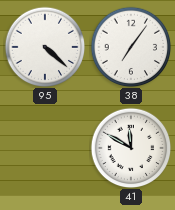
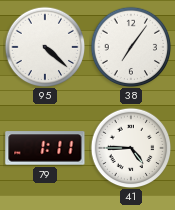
79: none -> 1:11 (45, 148)
41: 11:50 -> 4:45 (131, 148)
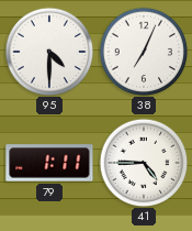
95: 4:22 -> 4:30 (49, 52)
38: 7:06 -> 7:04 (144, 52)
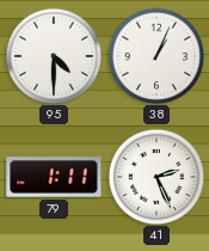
38: 7:04 -> 1:04 (156, 56)
41: 4:45 -> 2:26 (156, 177)
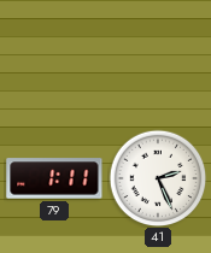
95: 4:30 -> none (54, 56)
38: 1:04 -> none (156, 56)
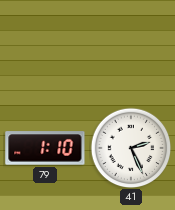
79: 1:11 -> 1:10 (45, 148)
